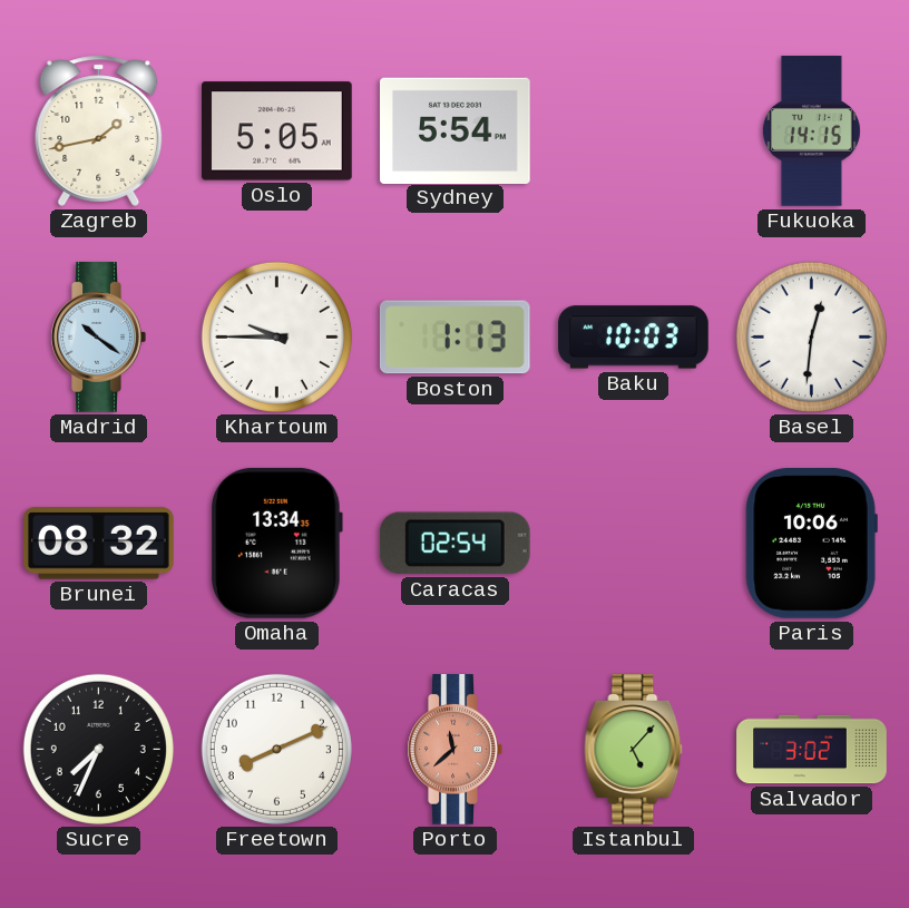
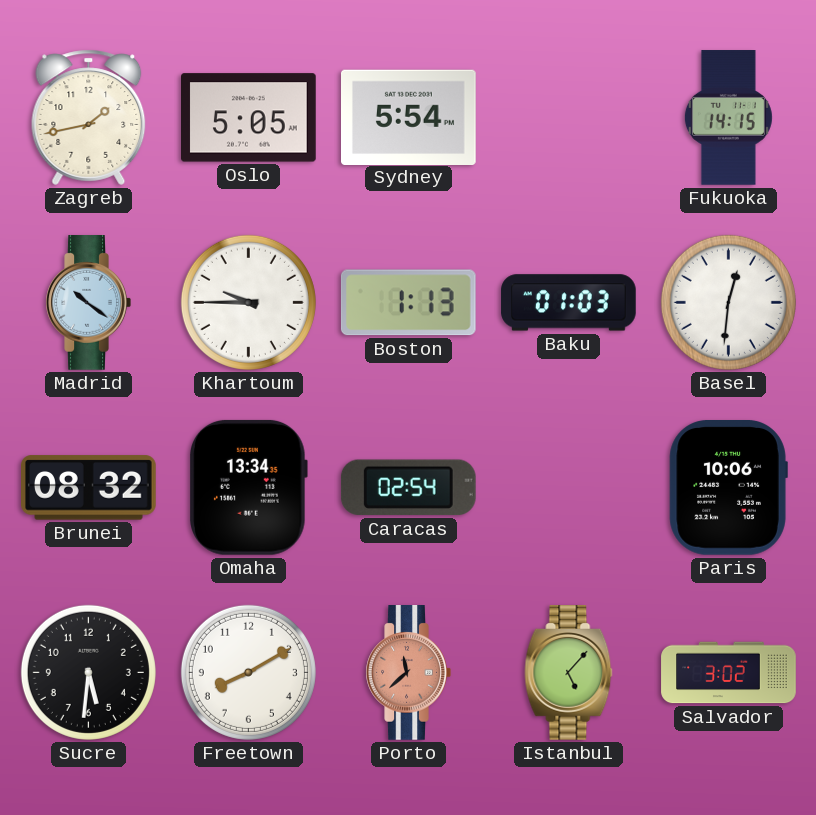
Baku: 10:03 -> 01:03 (569, 303)
Sucre: 7:34 -> 5:31 (88, 672)
Freetown: 8:11 -> 8:10 (248, 672)
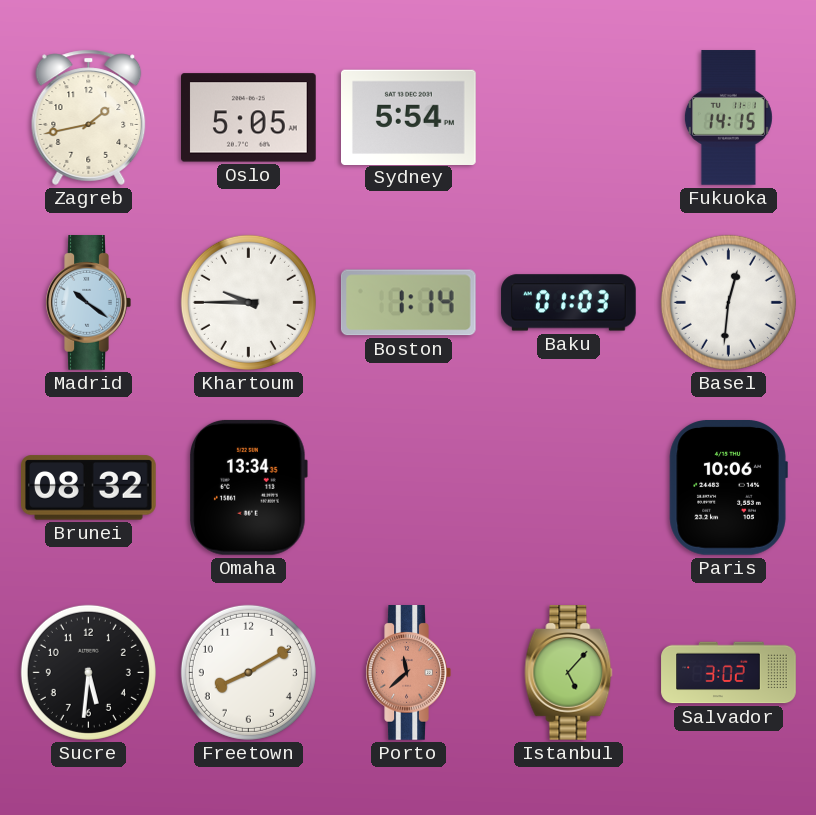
Boston: 1:13 -> 1:14 (408, 303)
Caracas: 02:54 -> none (408, 488)
